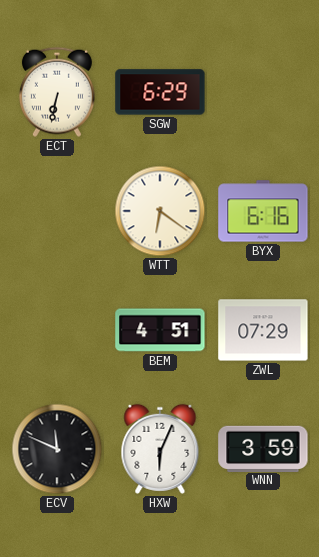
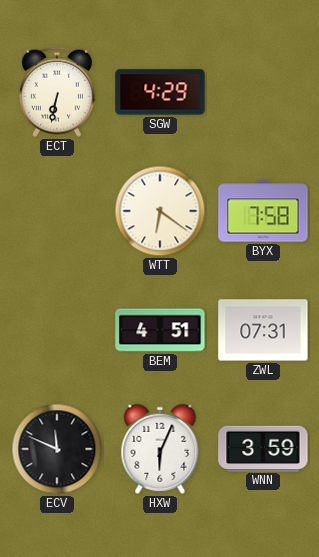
SGW: 6:29 -> 4:29 (160, 92)
BYX: 6:16 -> 7:58 (263, 211)
ZWL: 07:29 -> 07:31 (263, 330)
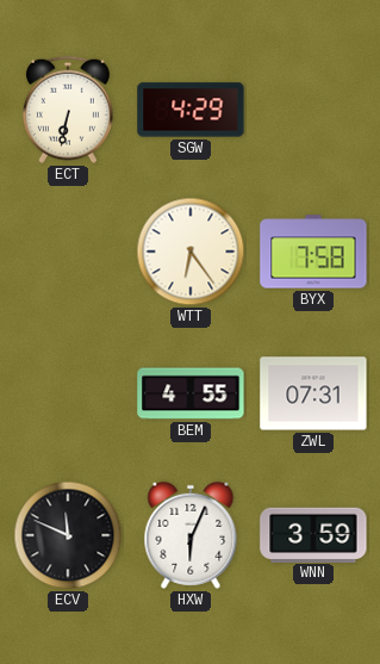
WTT: 6:21 -> 6:24 (191, 252)
BEM: 4:51 -> 4:55 (191, 393)
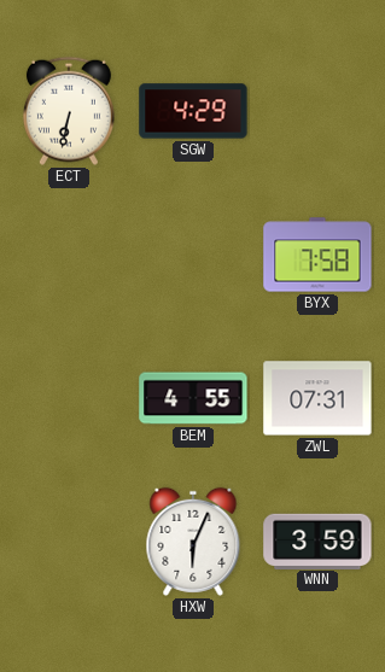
WTT: 6:24 -> none (191, 252)
ECV: 11:49 -> none (68, 535)
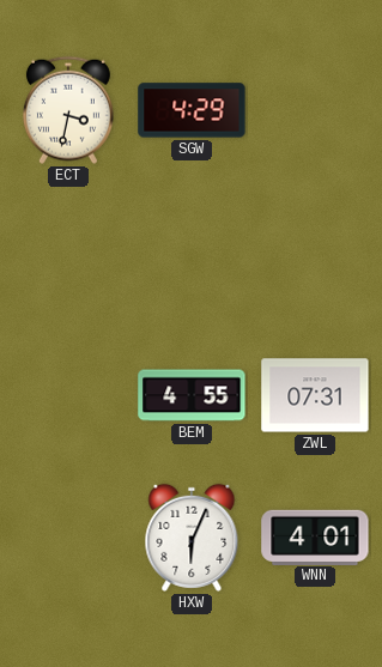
ECT: 6:32 -> 3:32 (68, 110)
BYX: 7:58 -> none (317, 255)
WNN: 3:59 -> 4:01 (315, 536)
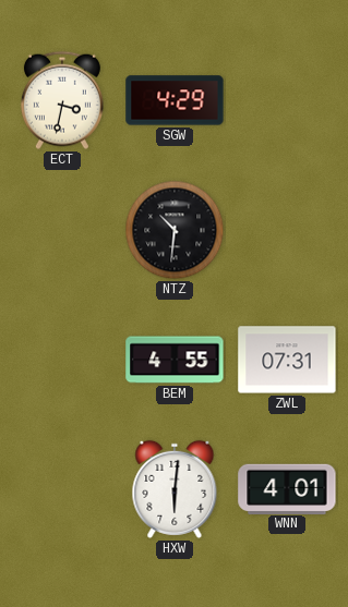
NTZ: none -> 10:31 (175, 230)
HXW: 6:04 -> 6:01 (175, 489)
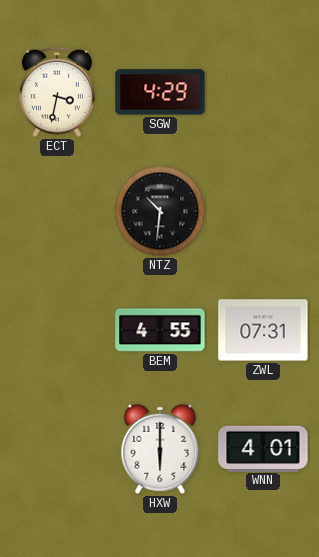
HXW: 6:01 -> 6:00 (160, 449)
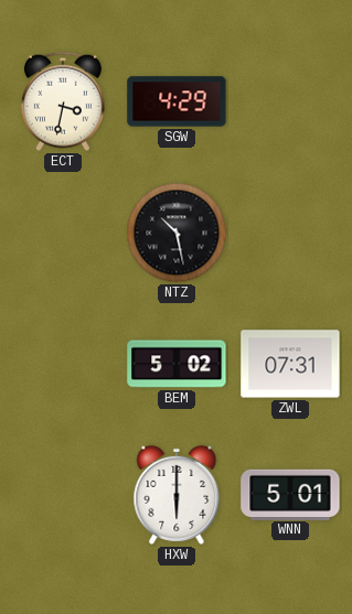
NTZ: 10:31 -> 10:28 (177, 233)
BEM: 4:55 -> 5:02 (177, 364)
WNN: 4:01 -> 5:01 (290, 494)
